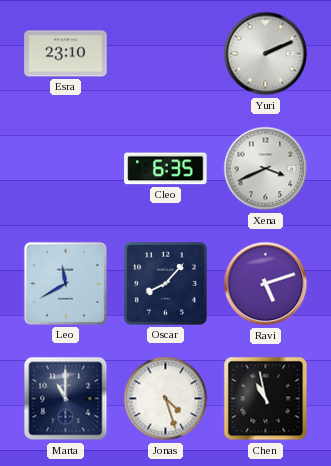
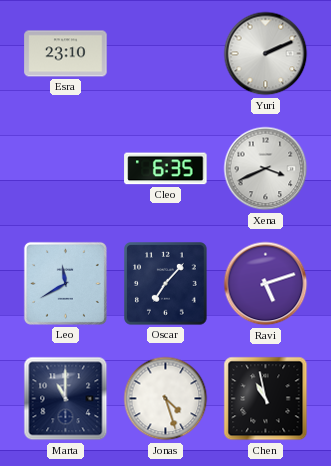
Oscar: 8:07 -> 7:07 (166, 284)
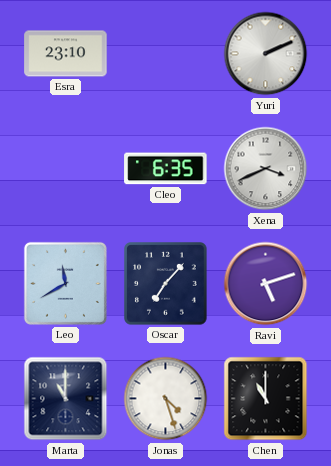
Chen: 10:58 -> 11:00 (266, 399)
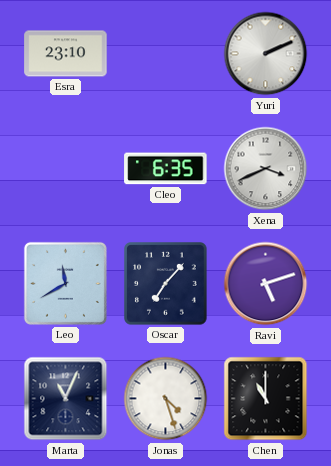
Marta: 11:00 -> 11:04 (66, 399)
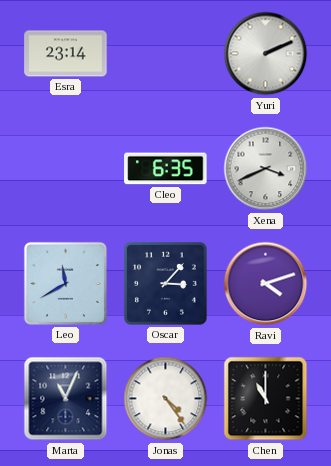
Esra: 23:10 -> 23:14 (66, 54)
Oscar: 7:07 -> 3:07 (166, 284)
Ravi: 5:12 -> 4:12 (266, 284)
Jonas: 4:27 -> 4:24 (166, 399)
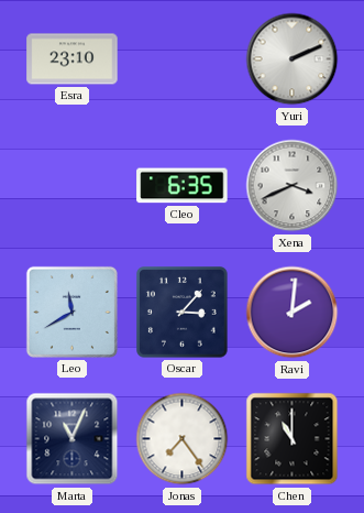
Esra: 23:14 -> 23:10 (73, 59)
Ravi: 4:12 -> 2:01 (293, 313)
Jonas: 4:24 -> 7:24 (183, 439)
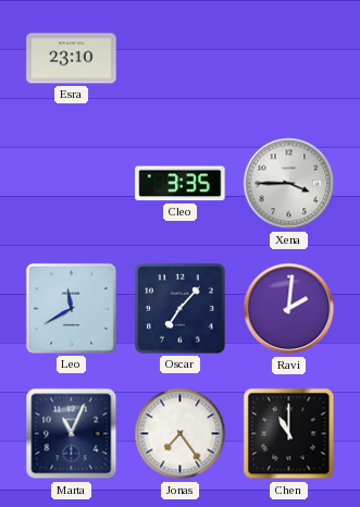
Yuri: 2:11 -> none (293, 59)
Cleo: 6:35 -> 3:35 (181, 184)
Xena: 3:41 -> 3:45 (289, 184)
Oscar: 3:07 -> 7:07 (181, 309)
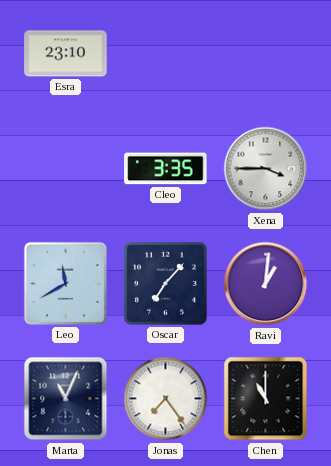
Ravi: 2:01 -> 1:01 (266, 284)
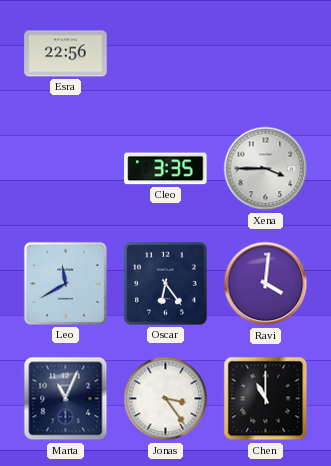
Esra: 23:10 -> 22:56 (66, 54)
Oscar: 7:07 -> 6:24 (166, 284)
Ravi: 1:01 -> 4:01 (266, 284)
Jonas: 7:24 -> 3:24 (166, 399)
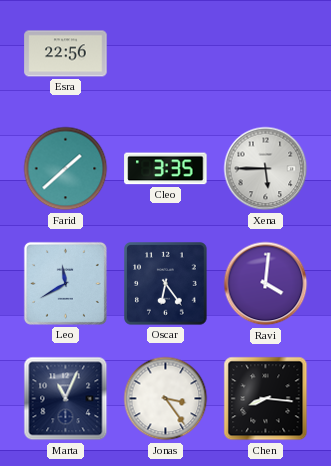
Farid: none -> 1:38 (66, 169)
Xena: 3:45 -> 5:45 (266, 169)
Chen: 11:00 -> 8:16 (266, 399)
